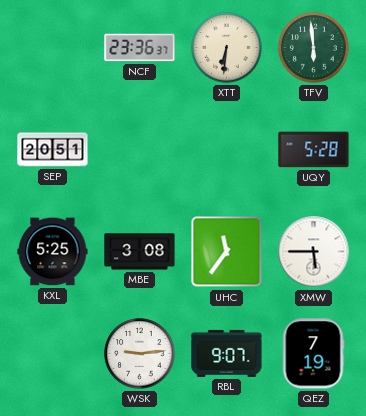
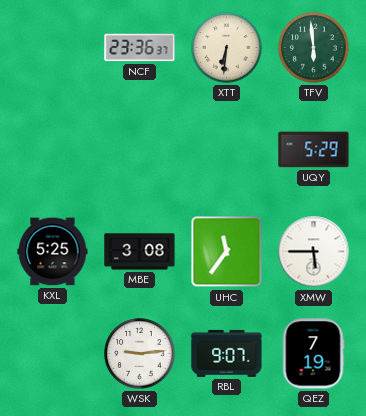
SEP: 20:51 -> none (53, 150)
UQY: 5:28 -> 5:29 (314, 150)
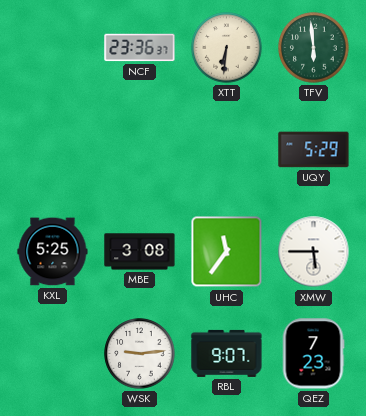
QEZ: 7:19 -> 7:23 (313, 354)
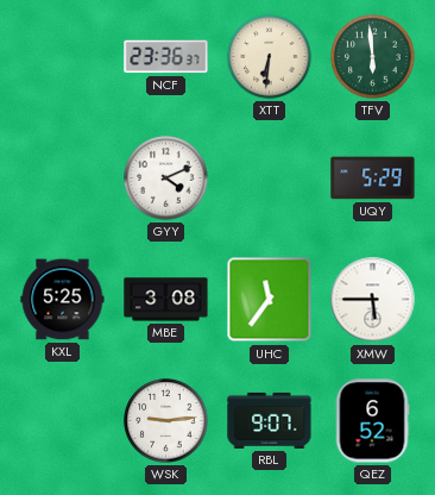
GYY: none -> 4:11 (166, 178)
QEZ: 7:23 -> 6:52 (372, 421)
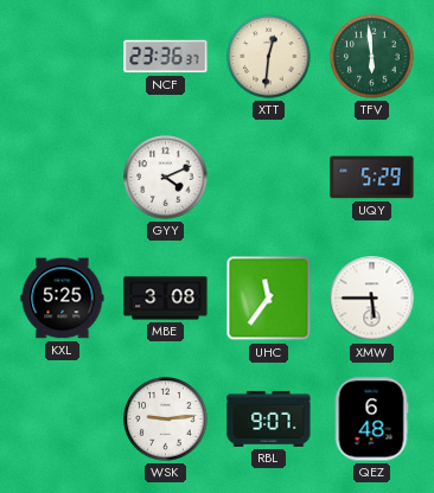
XTT: 6:31 -> 12:31 (269, 57)
QEZ: 6:52 -> 6:48 (371, 420)
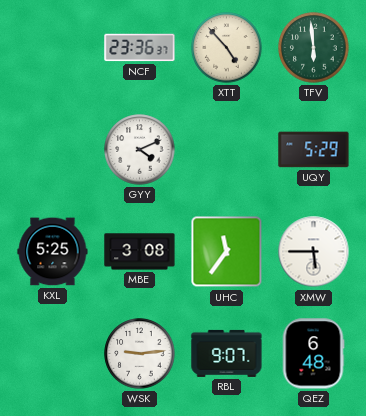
XTT: 12:31 -> 4:53 (227, 48)
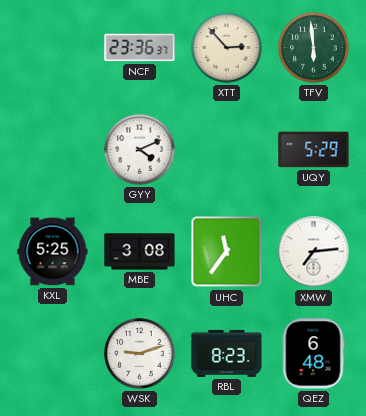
XTT: 4:53 -> 2:53 (227, 48)
XMW: 5:45 -> 7:14 (314, 252)
WSK: 9:14 -> 9:12 (140, 354)
RBL: 9:07 -> 8:23 (227, 353)
